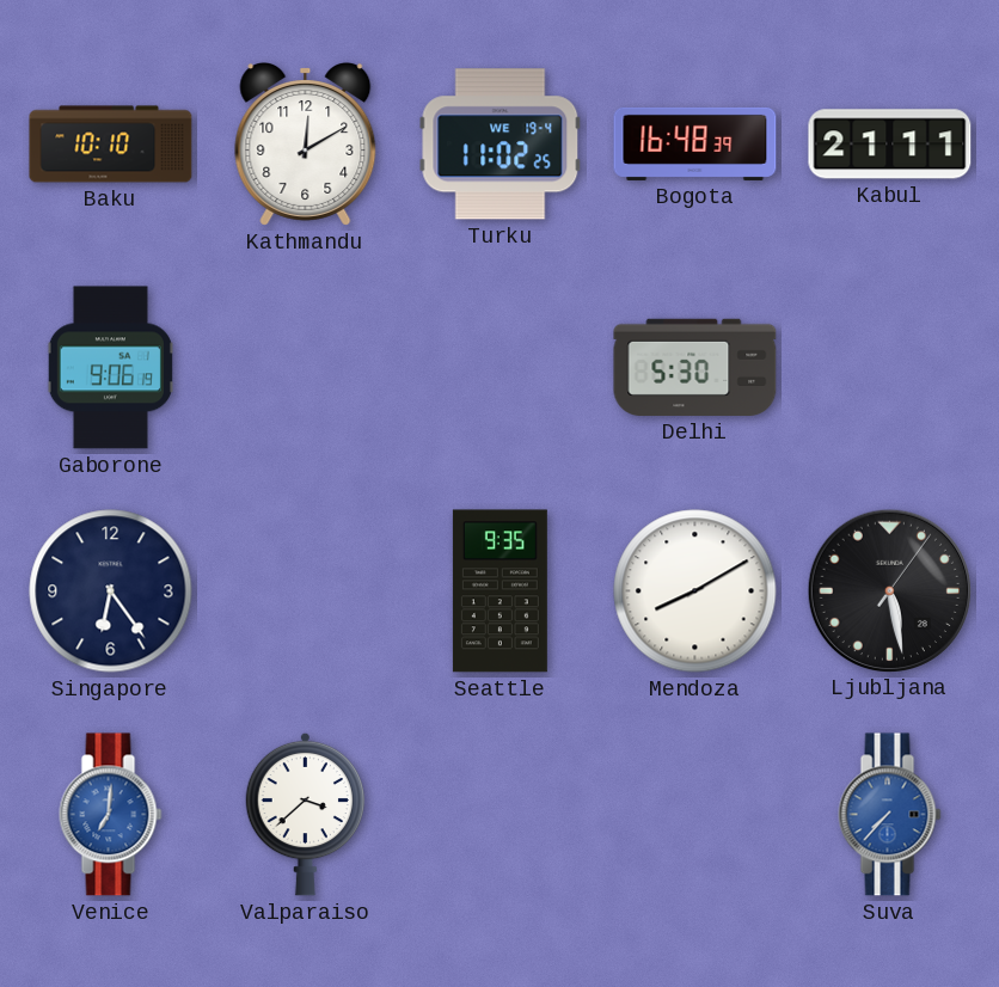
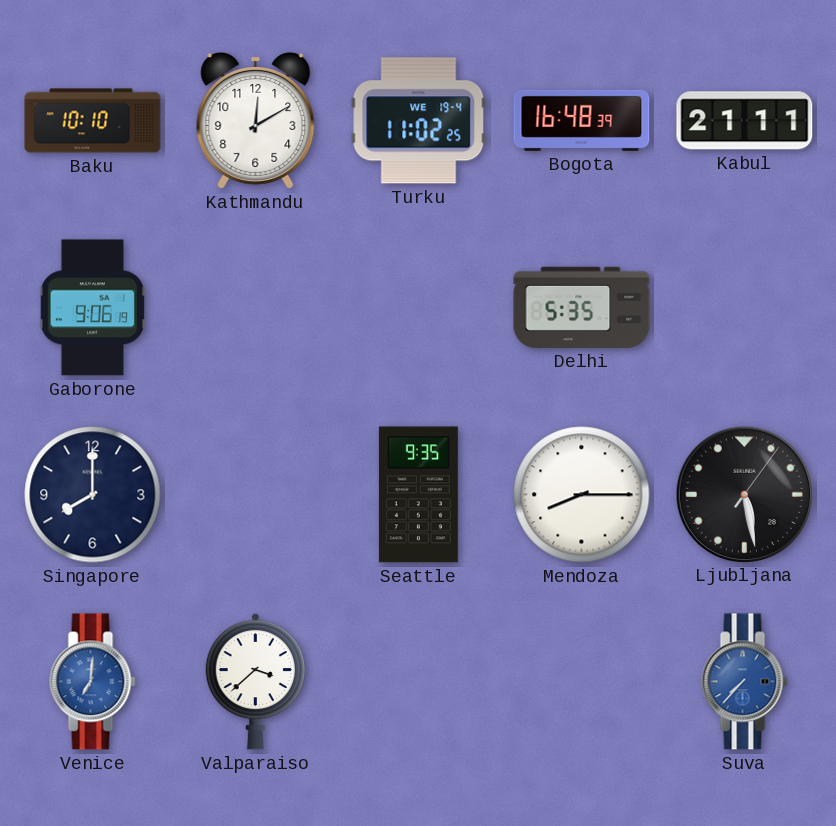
Delhi: 5:30 -> 5:35 (582, 307)
Singapore: 6:24 -> 8:00 (93, 495)
Mendoza: 8:10 -> 8:15 (582, 495)
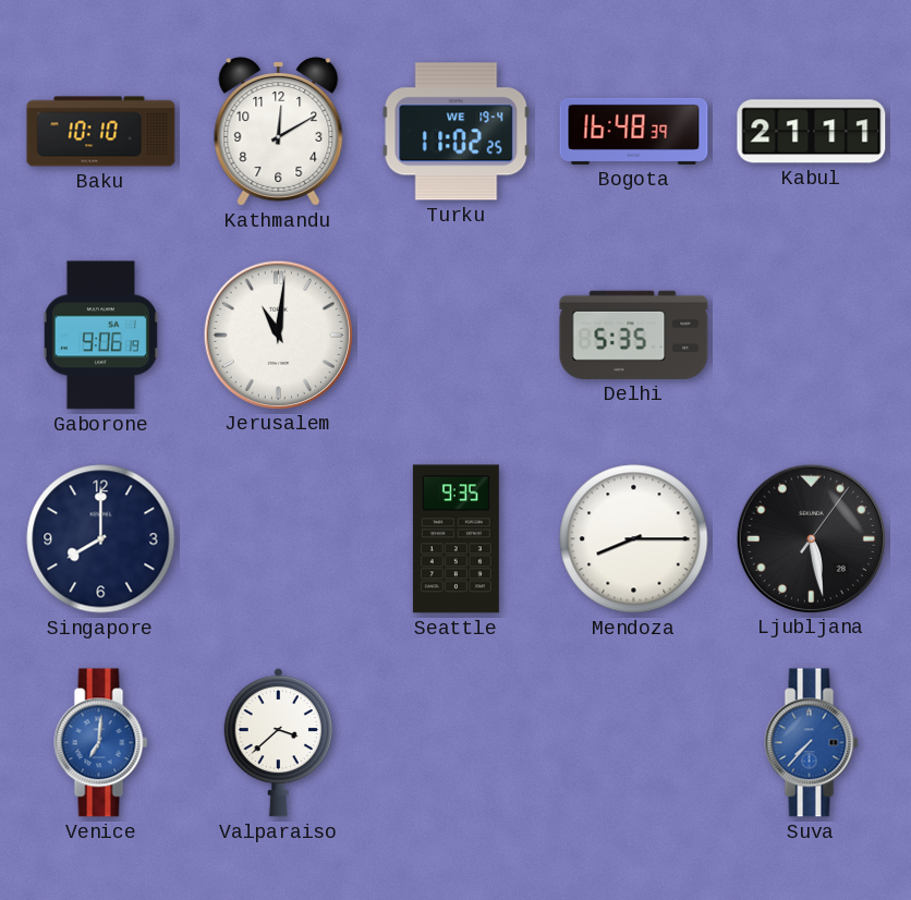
Jerusalem: none -> 11:01 (278, 335)
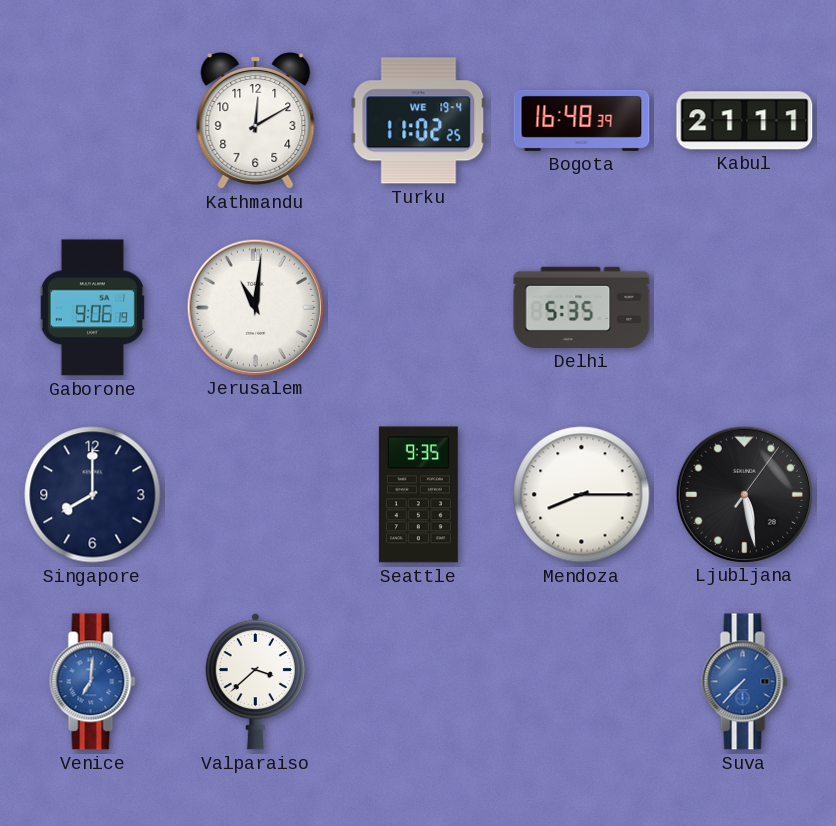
Baku: 10:10 -> none (101, 132)
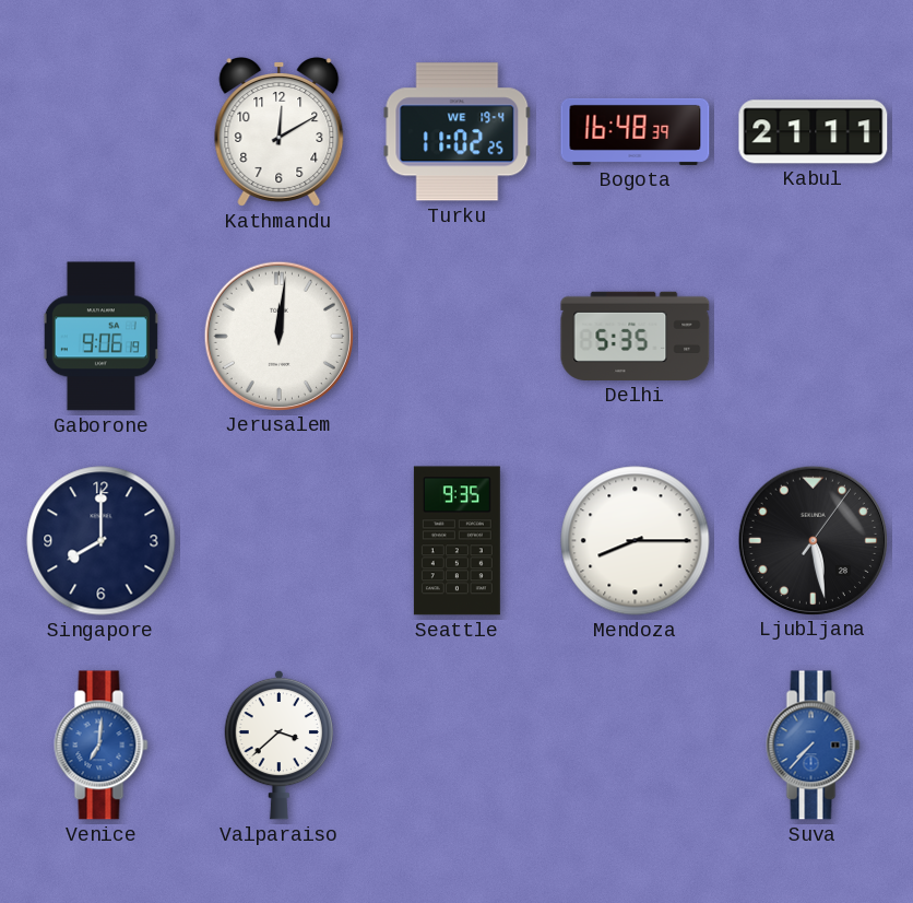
Jerusalem: 11:01 -> 12:01 (278, 336)
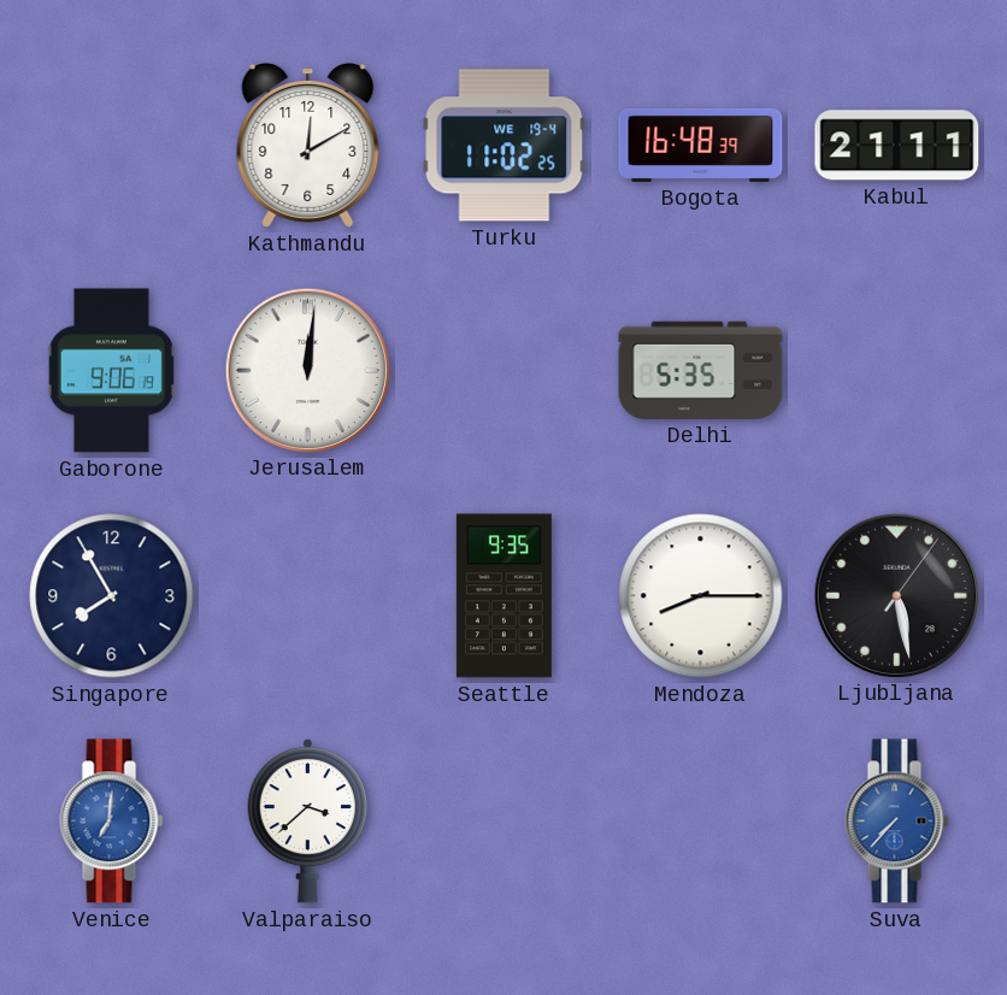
Singapore: 8:00 -> 7:55 (112, 596)
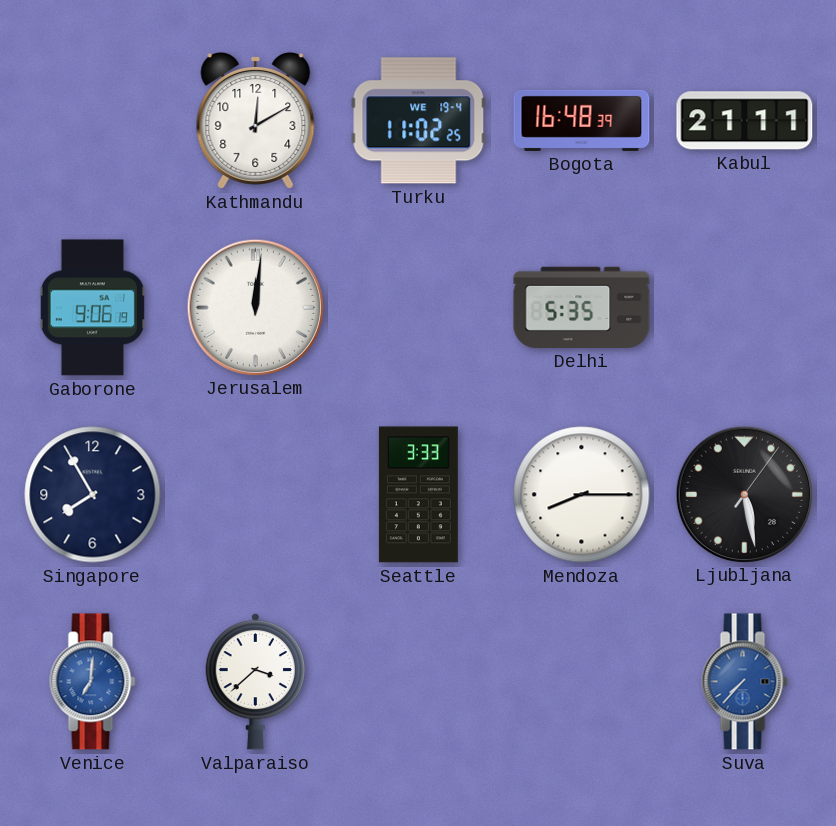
Seattle: 9:35 -> 3:33 (418, 495)
